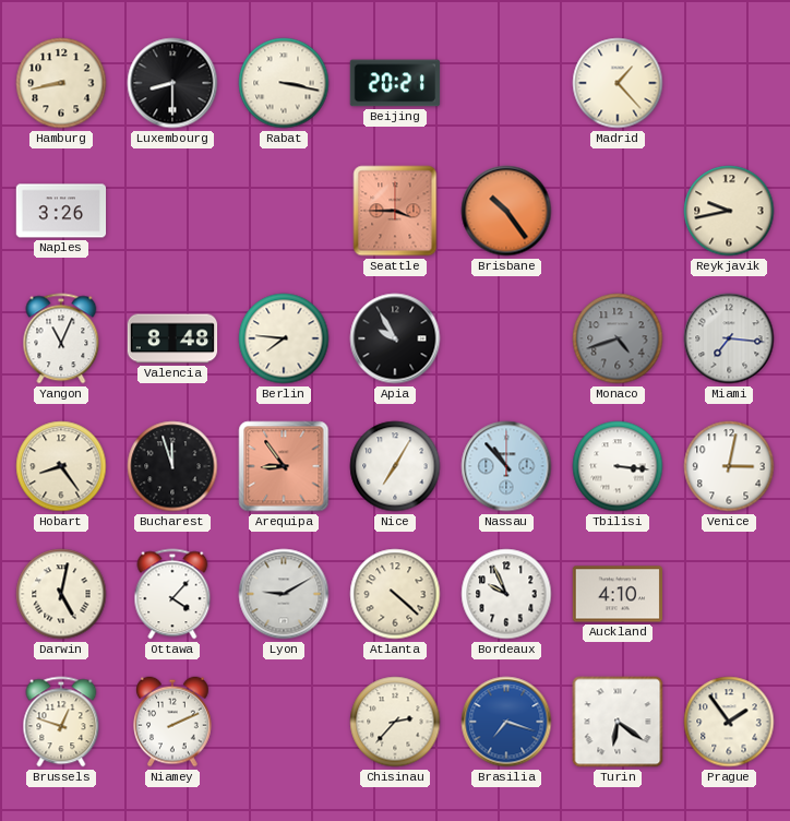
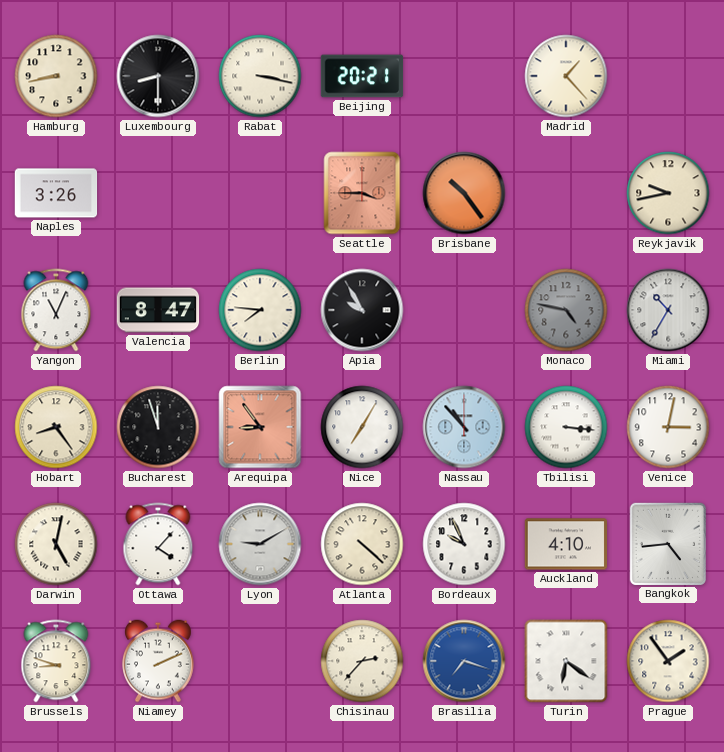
Valencia: 8:48 -> 8:47 (158, 310)
Monaco: 4:42 -> 4:47 (566, 310)
Miami: 7:16 -> 10:35 (668, 310)
Bangkok: none -> 4:44 (668, 543)
Brussels: 12:48 -> 8:48 (56, 661)
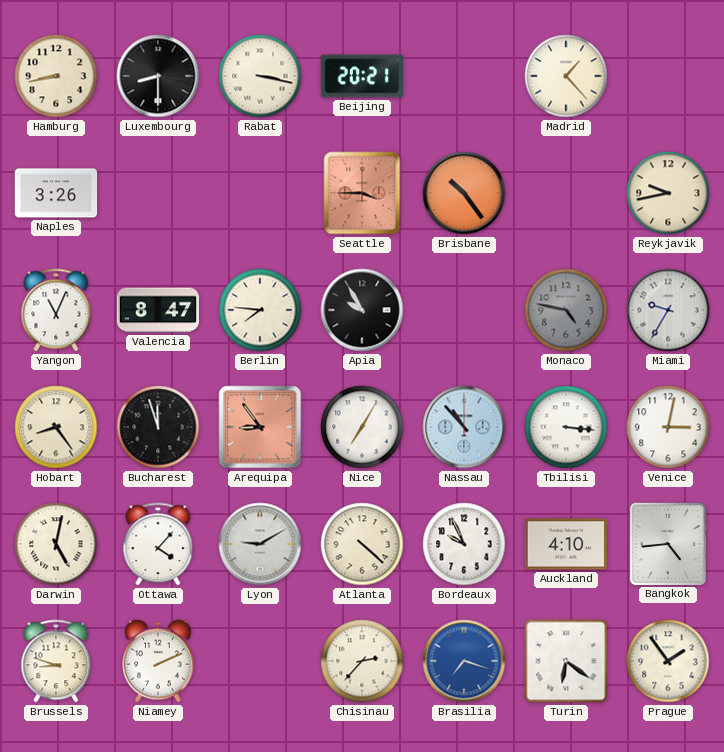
Miami: 10:35 -> 9:35 (668, 310)
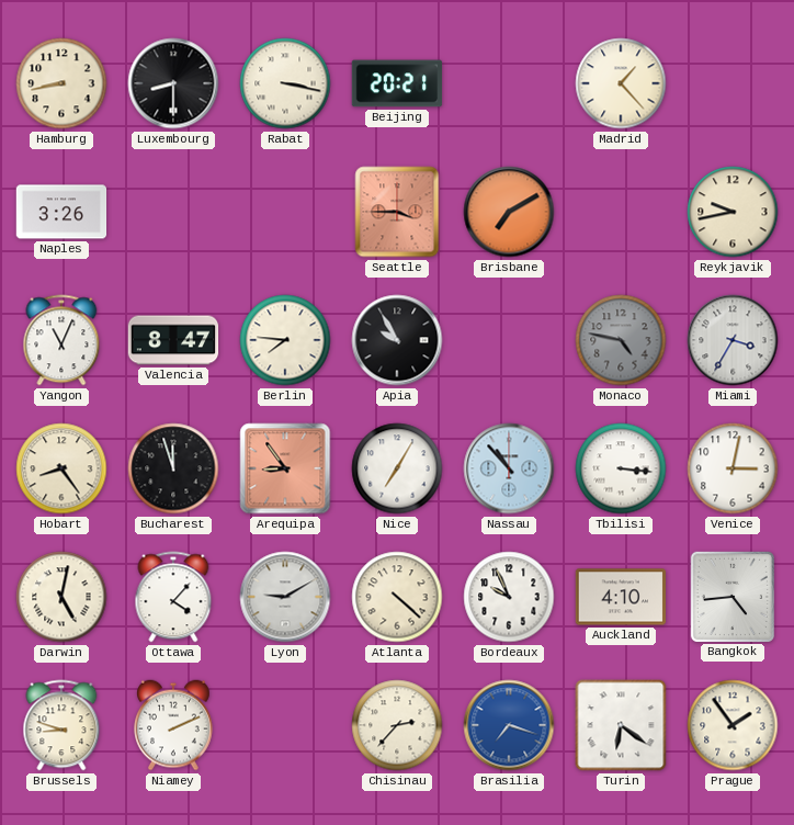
Brisbane: 10:24 -> 7:10 (509, 212)
Miami: 9:35 -> 3:35 (733, 340)
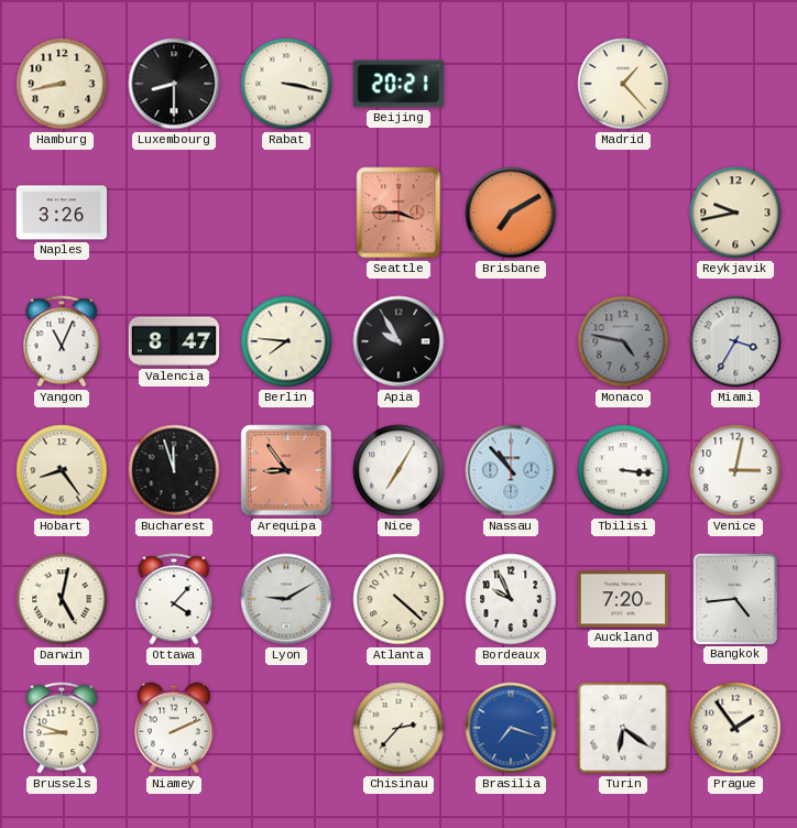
Auckland: 4:10 -> 7:20 (623, 599)
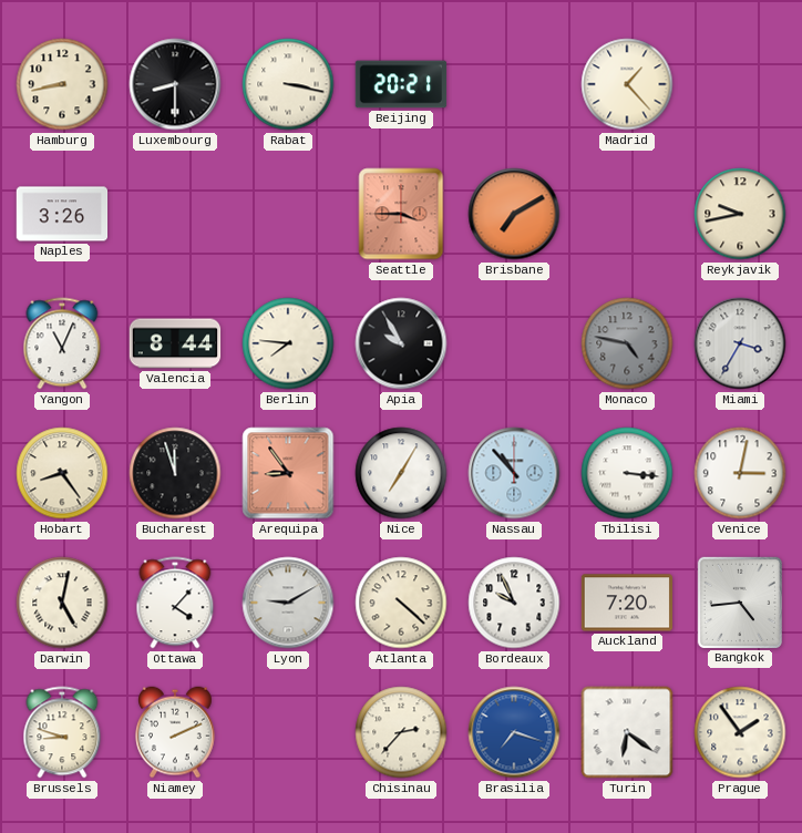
Valencia: 8:47 -> 8:44 (175, 343)
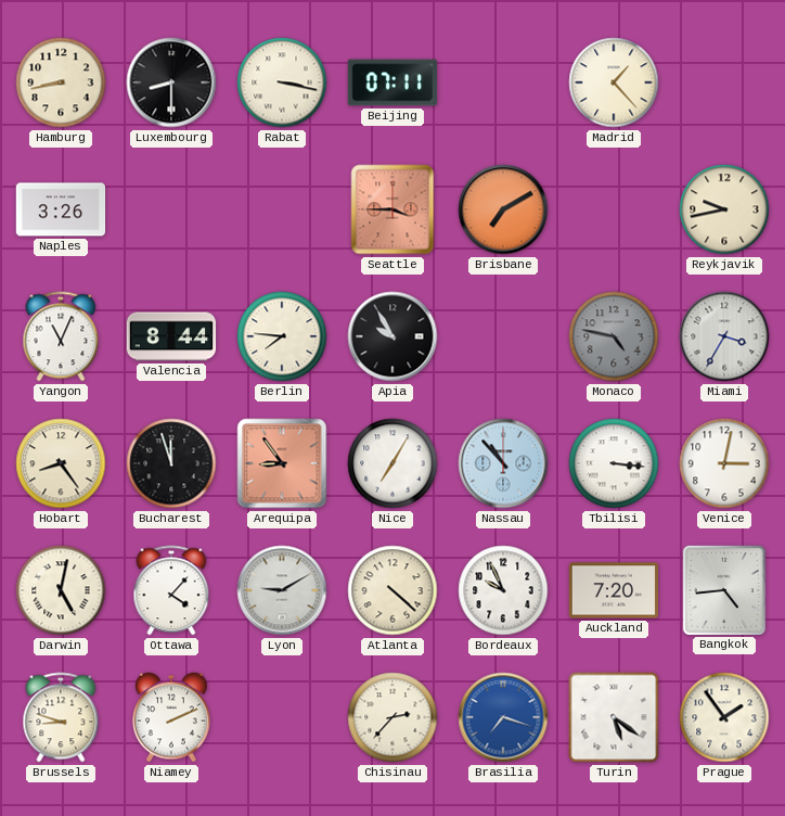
Beijing: 20:21 -> 07:11 (392, 82)
Turin: 6:21 -> 5:21 (614, 717)
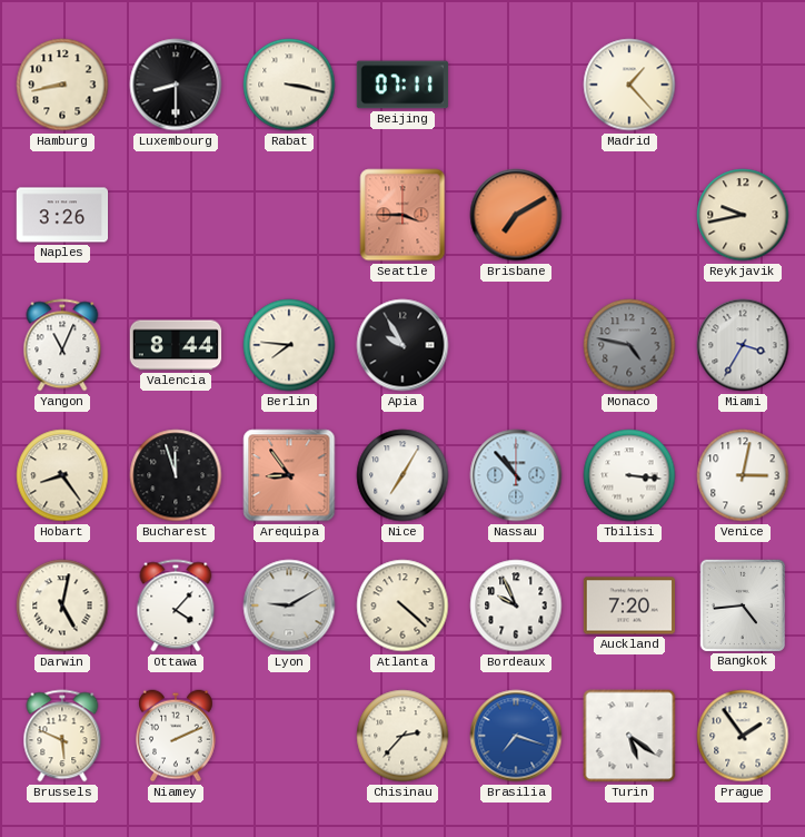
Brussels: 8:48 -> 5:49 (62, 736)
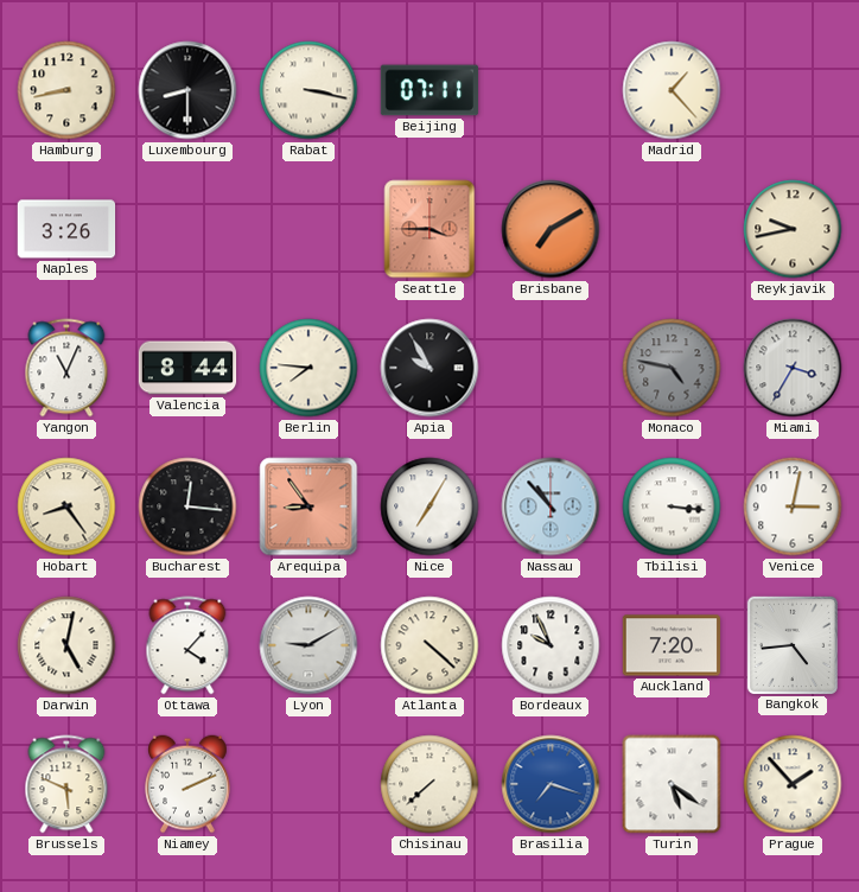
Bucharest: 11:57 -> 12:16 (187, 506)
Chisinau: 2:37 -> 7:38 (430, 784)
Prague: 1:54 -> 1:53 (793, 784)
